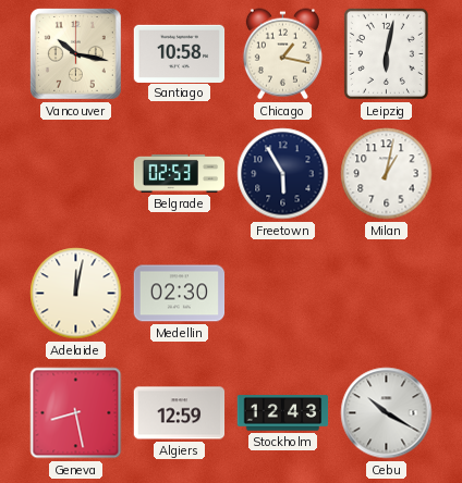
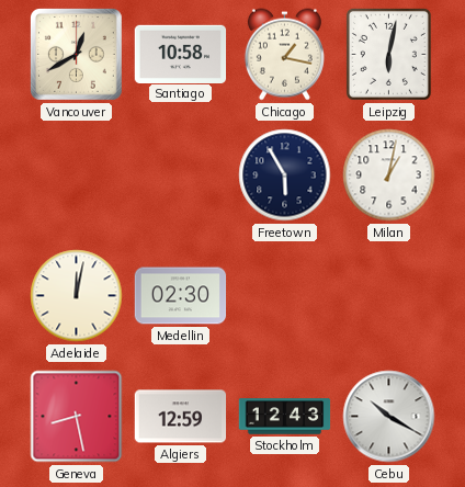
Vancouver: 10:17 -> 12:40 (76, 54)
Belgrade: 02:53 -> none (180, 173)
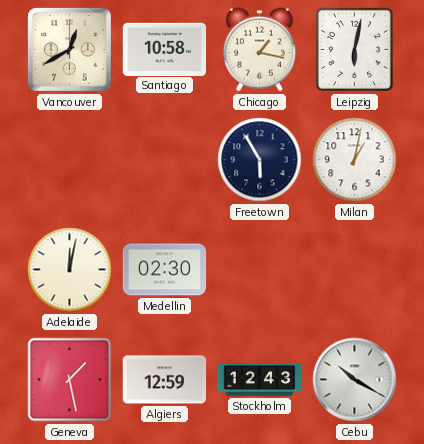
Geneva: 8:28 -> 1:28 (70, 380)
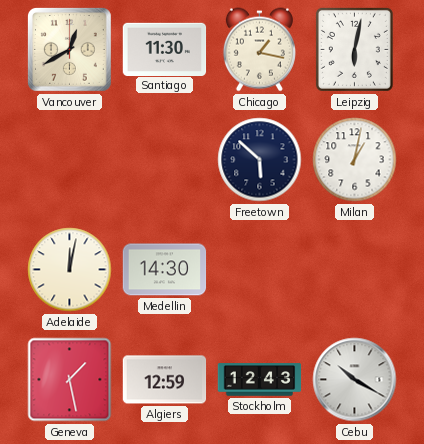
Santiago: 10:58 -> 11:30 (165, 49)
Freetown: 5:55 -> 5:52 (260, 160)
Medellin: 02:30 -> 14:30 (165, 270)
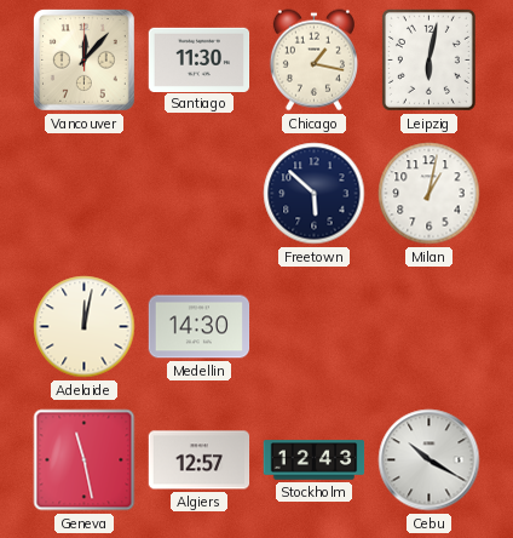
Vancouver: 12:40 -> 12:07 (83, 59)
Geneva: 1:28 -> 11:28 (85, 460)
Algiers: 12:59 -> 12:57 (200, 460)
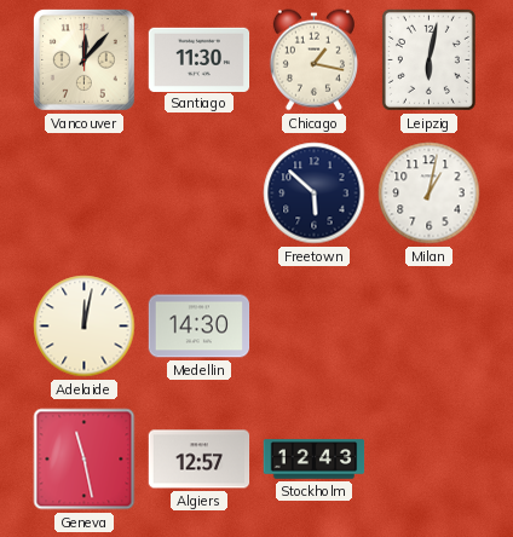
Cebu: 10:20 -> none (430, 460)
